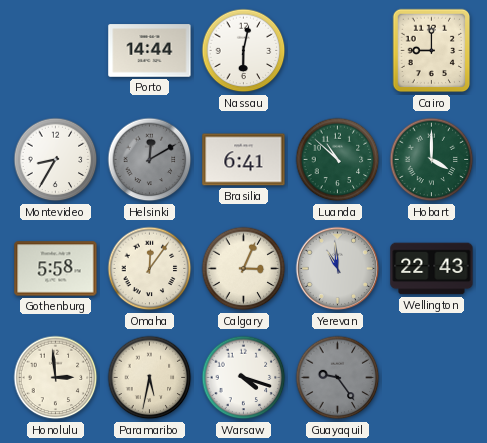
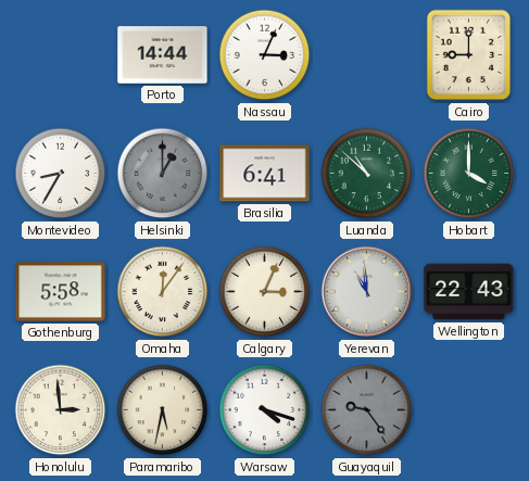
Nassau: 6:02 -> 3:04 (265, 55)
Helsinki: 12:10 -> 1:00 (163, 174)
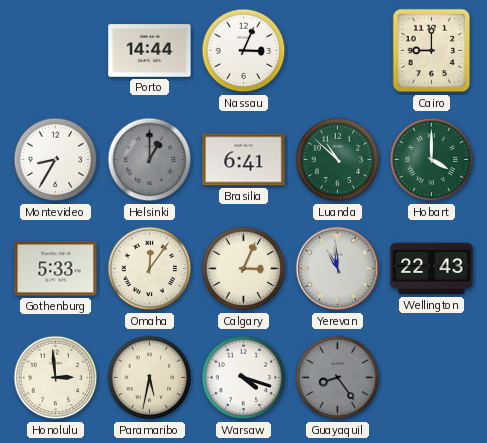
Gothenburg: 5:58 -> 5:33 (56, 269)
Guayaquil: 9:24 -> 8:24 (338, 378)
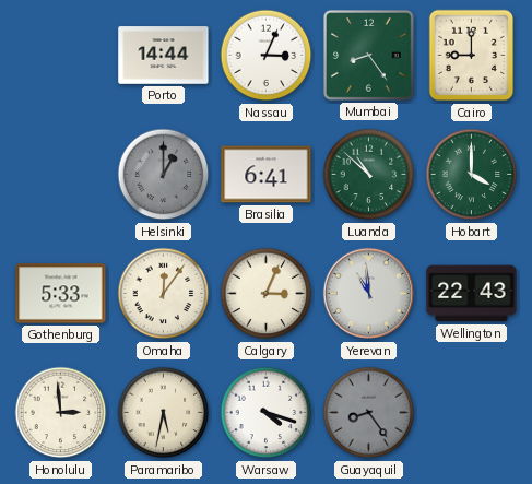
Mumbai: none -> 8:24 (368, 55)
Montevideo: 8:35 -> none (56, 160)
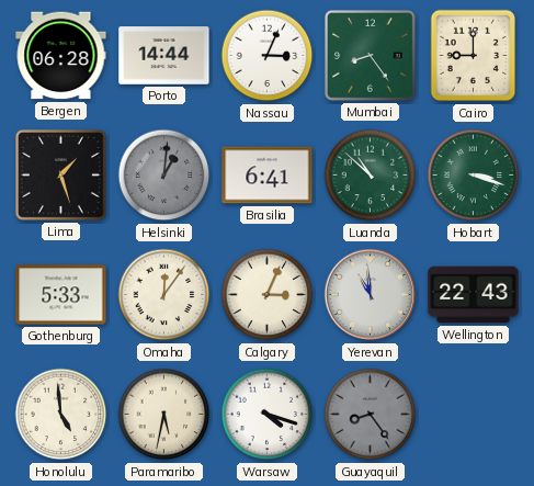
Bergen: none -> 06:28 (61, 56)
Lima: none -> 1:27 (60, 174)
Helsinki: 1:00 -> 1:01 (164, 176)
Hobart: 4:00 -> 3:18 (474, 176)
Honolulu: 2:59 -> 4:59 (61, 415)
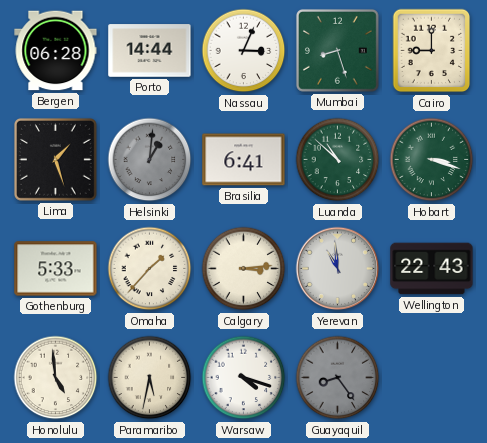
Mumbai: 8:24 -> 8:27 (337, 50)
Omaha: 12:06 -> 1:37 (150, 269)
Calgary: 3:04 -> 3:14 (244, 269)
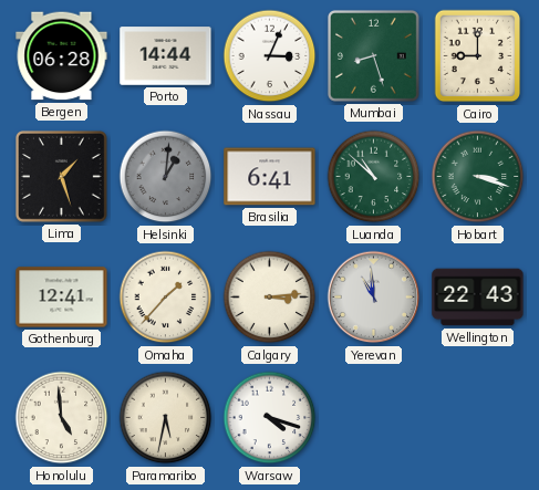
Gothenburg: 5:33 -> 12:41 (62, 298)
Guayaquil: 8:24 -> none (338, 378)
